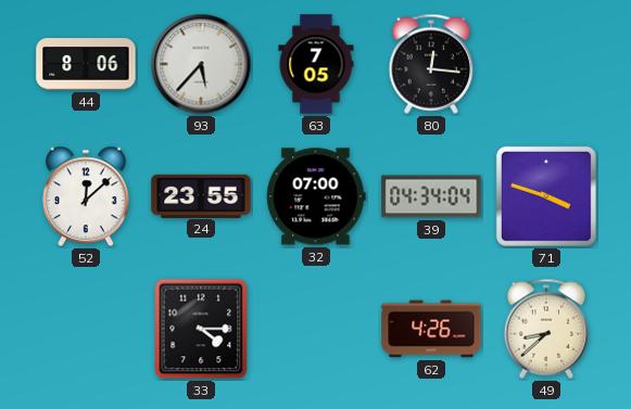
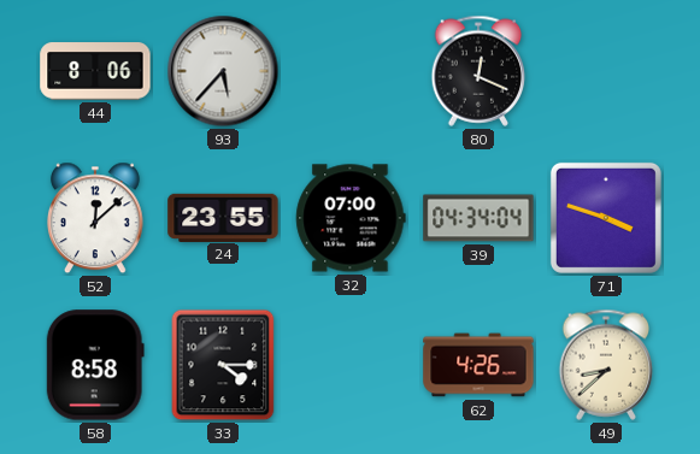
63: 7:05 -> none (316, 64)
80: 12:16 -> 12:19 (478, 71)
58: none -> 8:58 (95, 365)
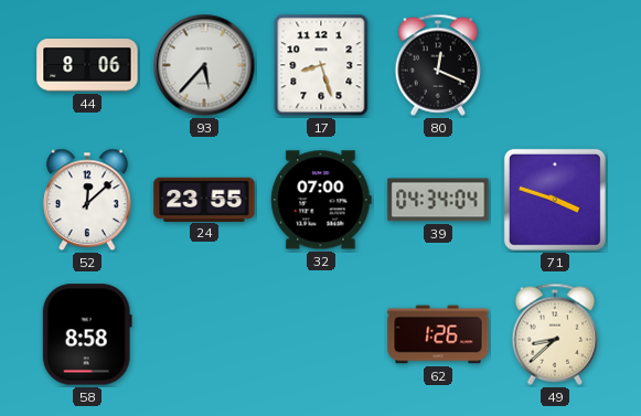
17: none -> 8:27 (321, 65)
33: 4:15 -> none (223, 365)
62: 4:26 -> 1:26 (438, 334)
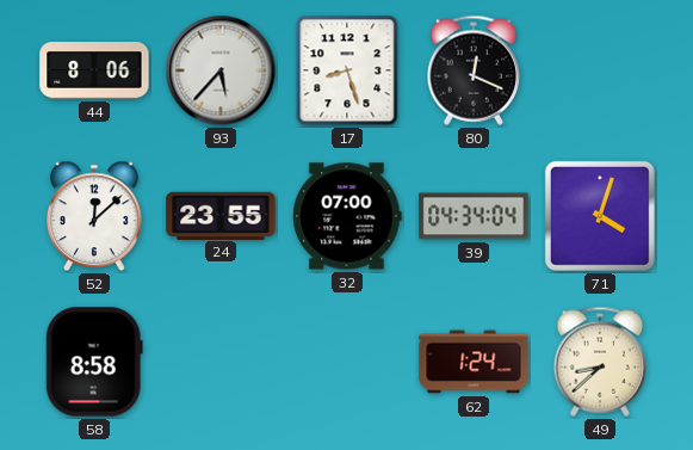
71: 3:48 -> 4:03 (600, 216)
62: 1:26 -> 1:24 (474, 362)
